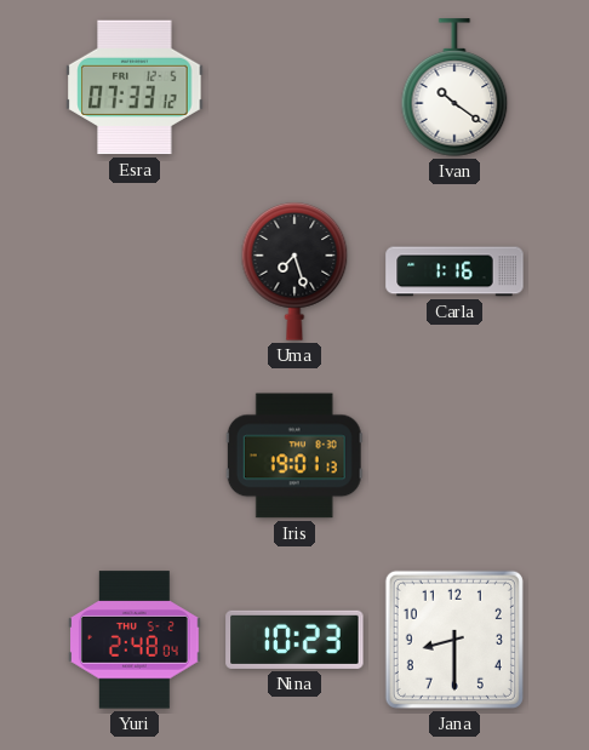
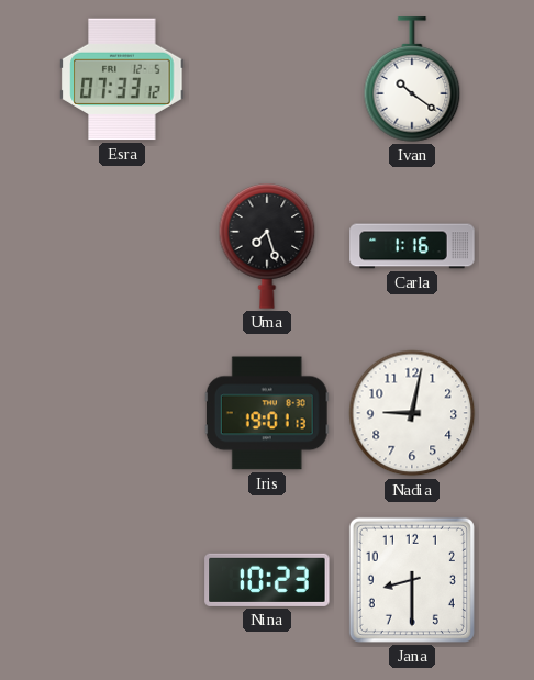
Nadia: none -> 9:02 (412, 413)
Yuri: 2:48 -> none (136, 640)
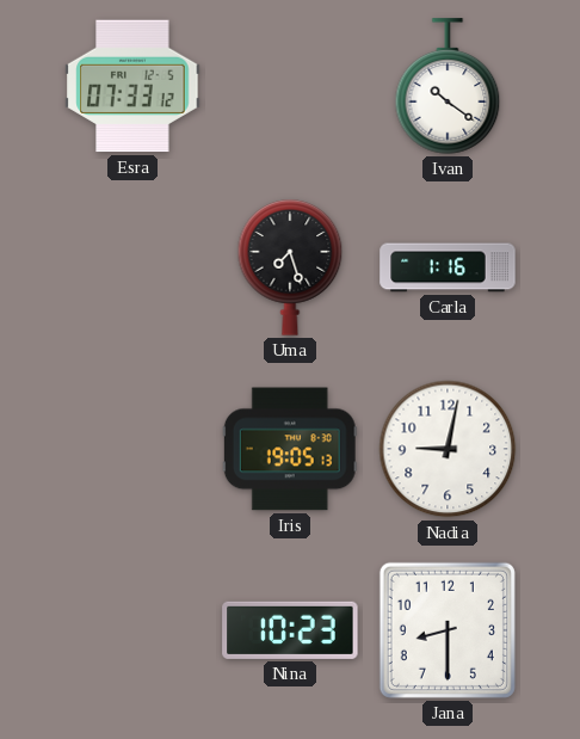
Iris: 19:01 -> 19:05 (290, 449)
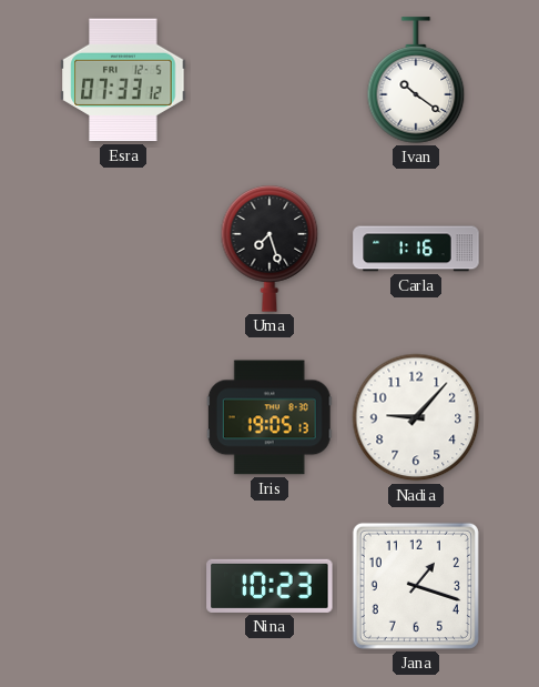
Nadia: 9:02 -> 9:07 (416, 417)
Jana: 8:30 -> 1:18 (416, 586)
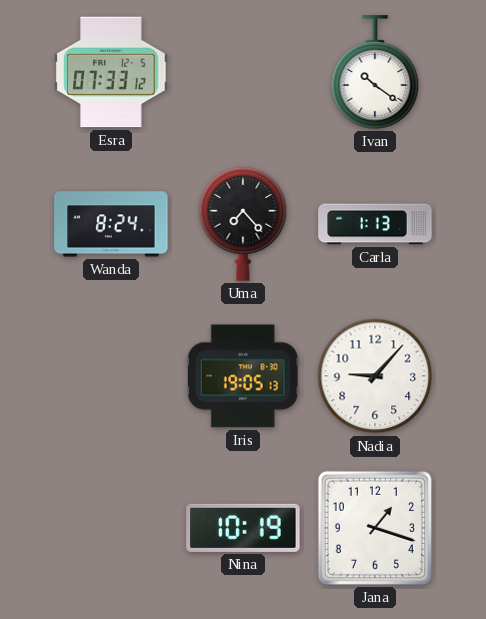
Wanda: none -> 8:24 (111, 224)
Uma: 7:27 -> 7:23 (243, 224)
Carla: 1:16 -> 1:13 (375, 224)
Nina: 10:23 -> 10:19 (243, 528)
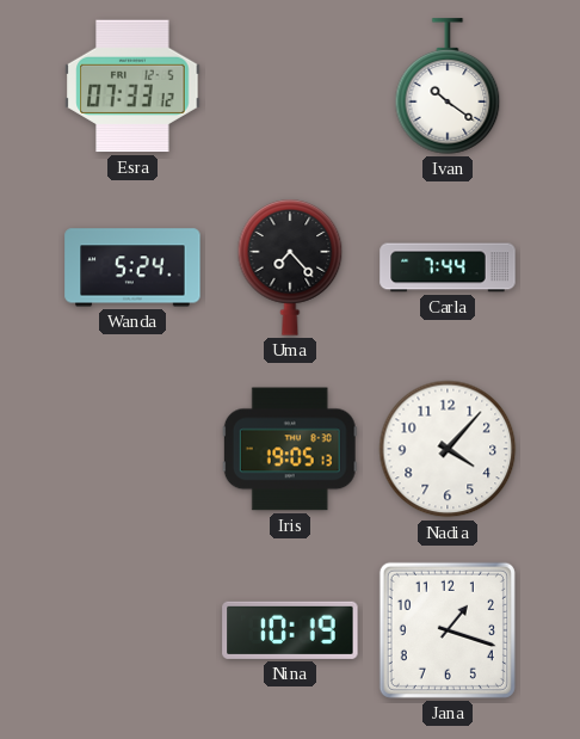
Wanda: 8:24 -> 5:24 (132, 267)
Carla: 1:13 -> 7:44 (448, 267)
Nadia: 9:07 -> 4:07 (448, 449)
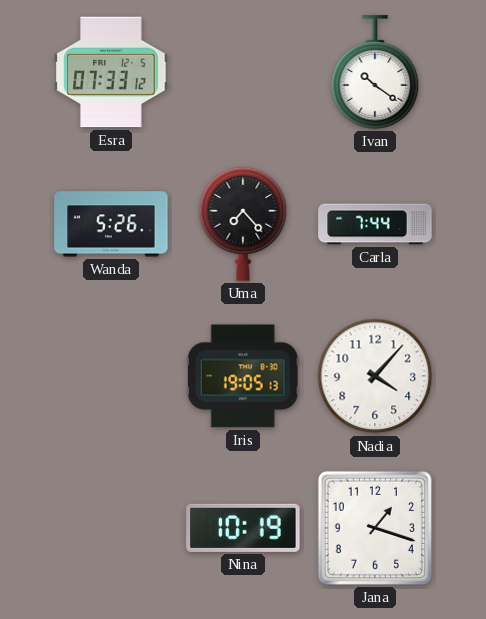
Wanda: 5:24 -> 5:26 (111, 224)
